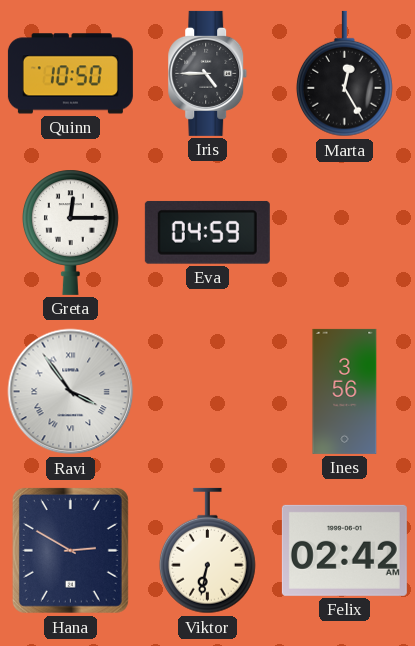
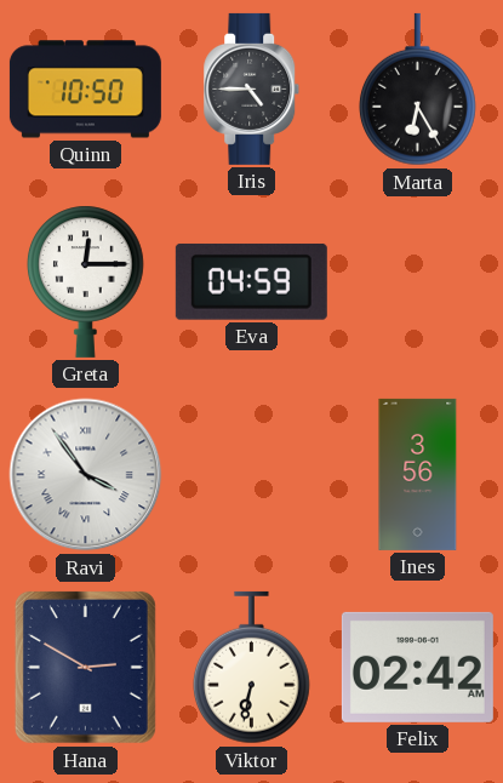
Marta: 12:25 -> 6:25 (417, 90)
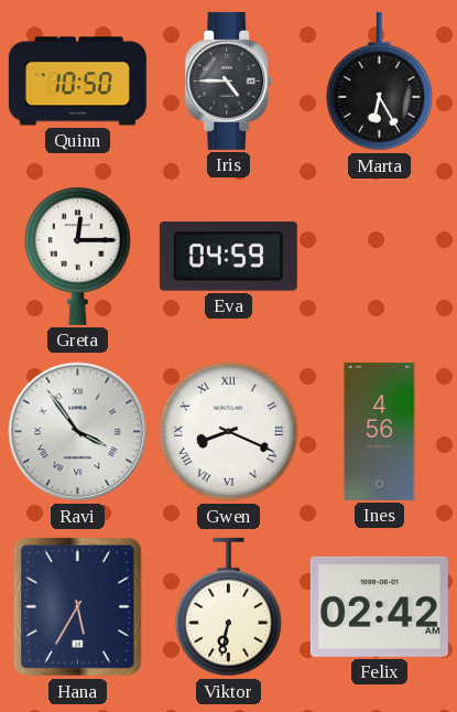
Gwen: none -> 8:19 (229, 432)
Ines: 3:56 -> 4:56 (380, 431)
Hana: 2:50 -> 5:35 (77, 606)
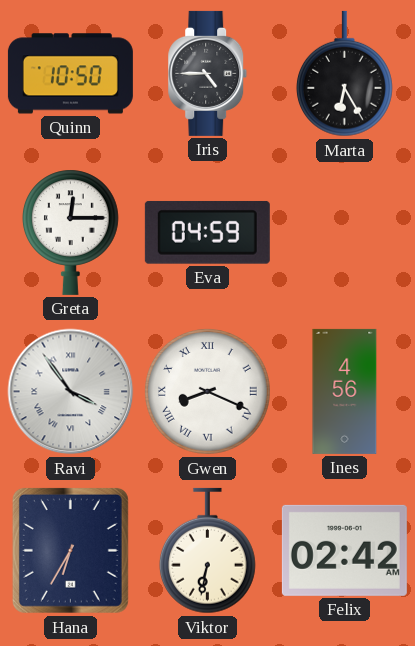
Hana: 5:35 -> 6:35 (70, 550)
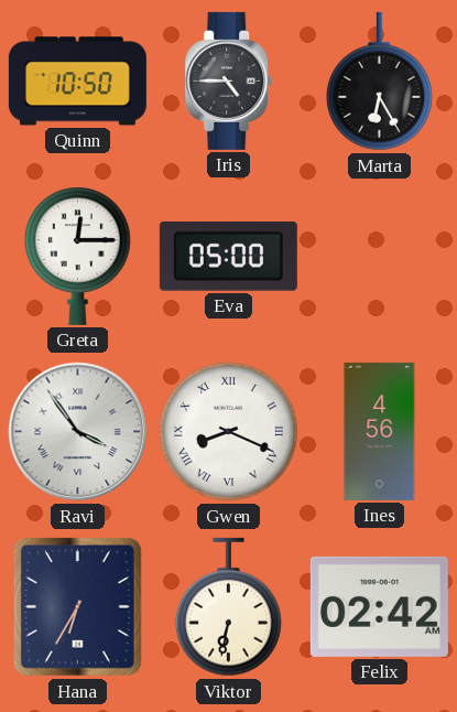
Eva: 04:59 -> 05:00 (228, 256)
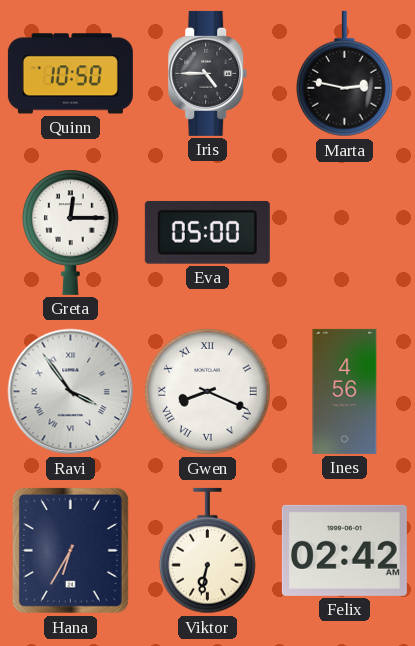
Marta: 6:25 -> 2:47 (344, 74)
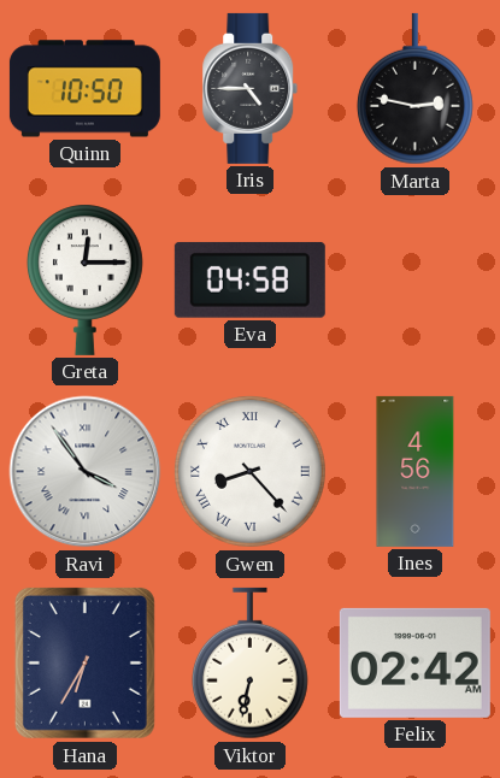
Eva: 05:00 -> 04:58 (249, 279)
Gwen: 8:19 -> 8:23 (251, 472)
